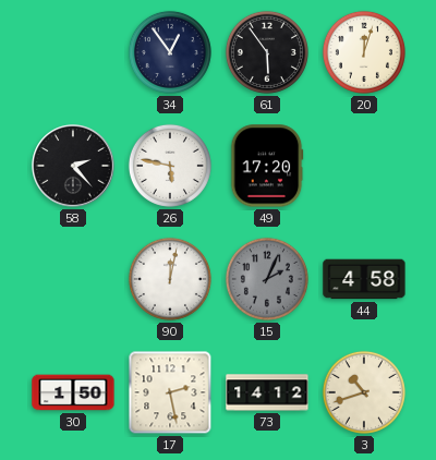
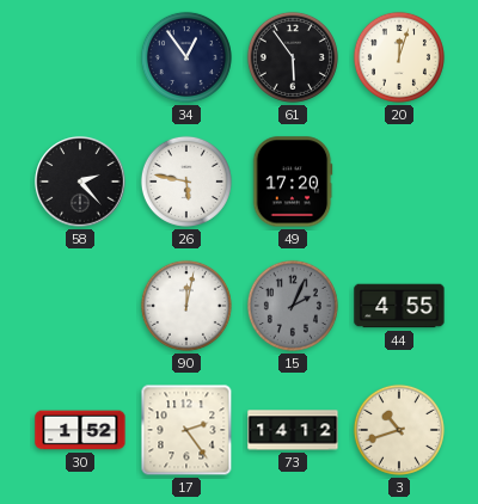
44: 4:58 -> 4:55 (399, 306)
30: 1:50 -> 1:52 (80, 430)
17: 2:28 -> 2:24 (186, 430)
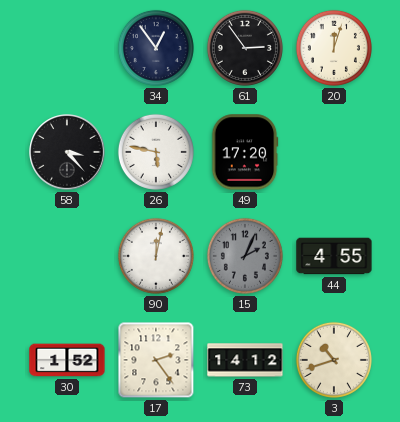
61: 5:54 -> 2:54 (245, 48)
58: 2:23 -> 3:23 (67, 152)
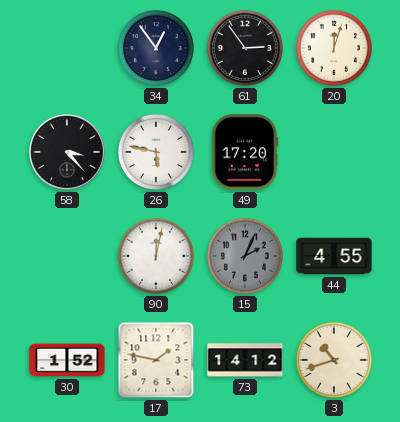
17: 2:24 -> 1:47 (156, 360)
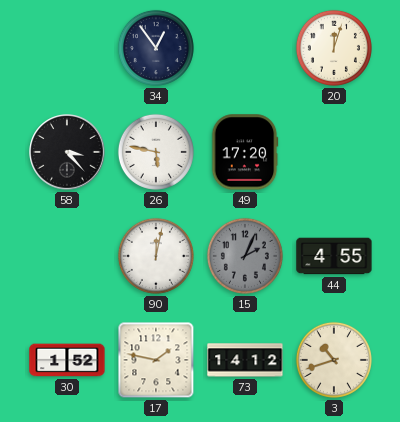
61: 2:54 -> none (245, 48)
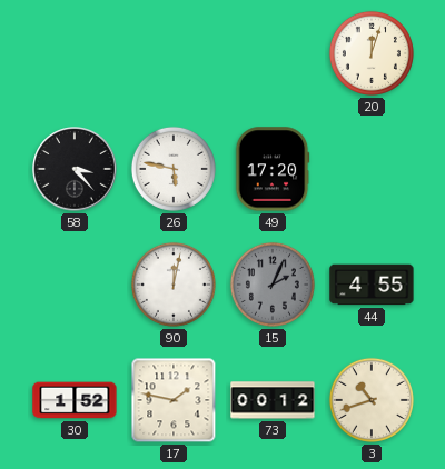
34: 12:54 -> none (156, 48)
73: 14:12 -> 00:12 (273, 400)
